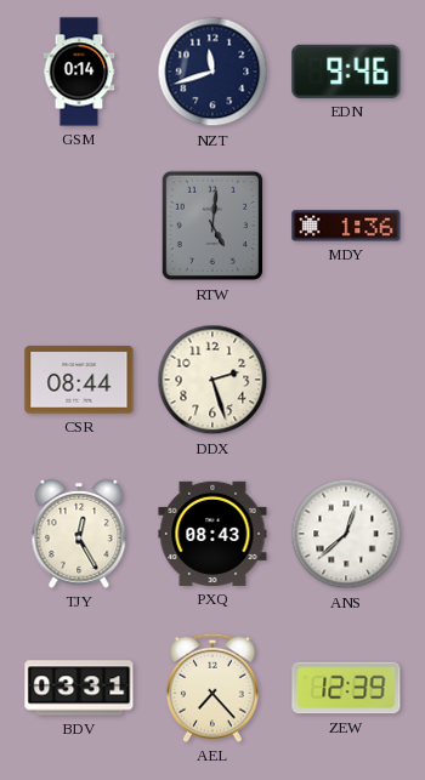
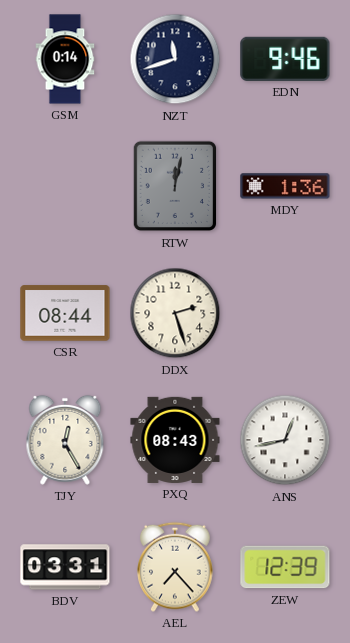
RTW: 5:01 -> 12:02 (174, 186)
ANS: 12:38 -> 12:43 (285, 440)
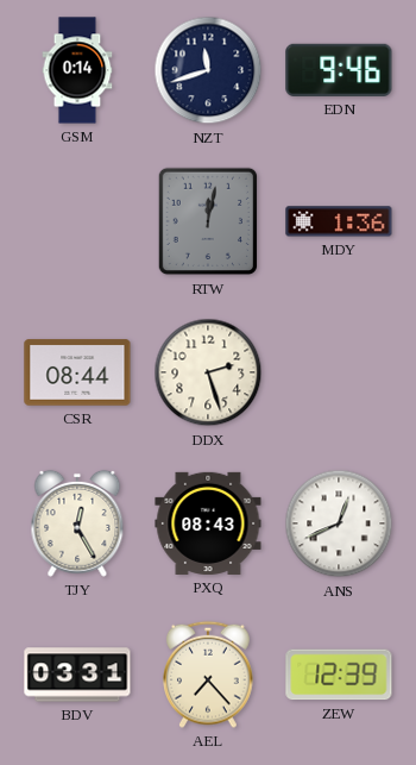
ANS: 12:43 -> 12:41 (339, 523)
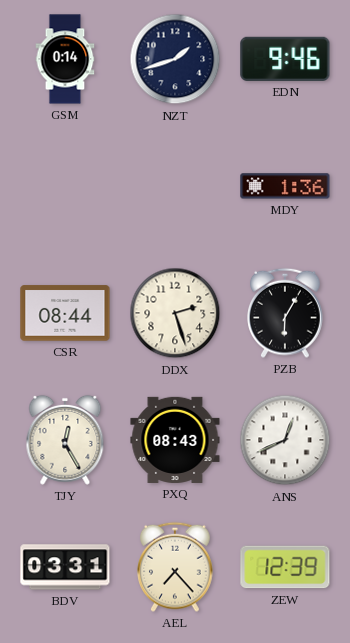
NZT: 11:42 -> 1:42 (175, 59)
RTW: 12:02 -> none (207, 221)
PZB: none -> 6:05 (285, 313)
